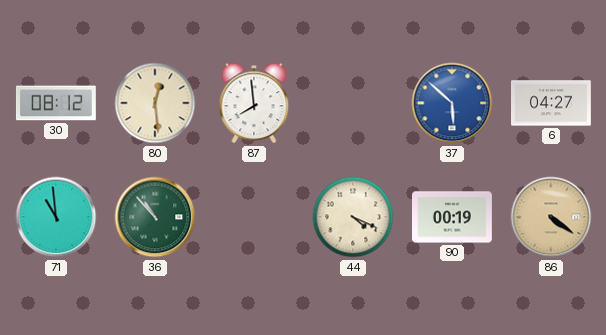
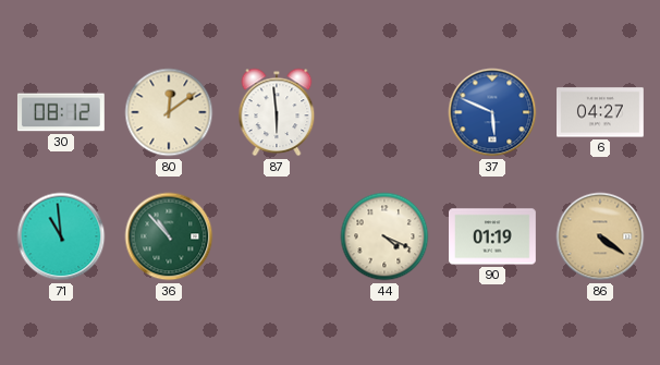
80: 12:29 -> 12:09 (169, 112)
87: 7:59 -> 5:59 (277, 112)
37: 5:52 -> 5:49 (492, 112)
90: 00:19 -> 01:19 (493, 236)
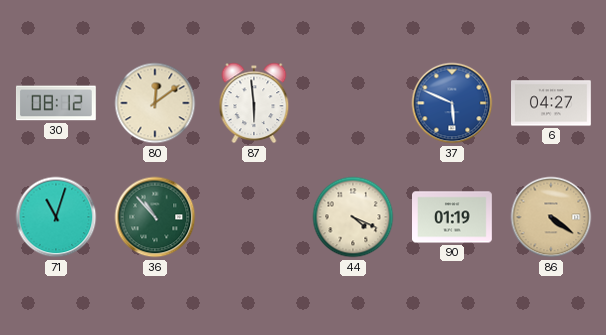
71: 10:59 -> 11:03 (56, 217)
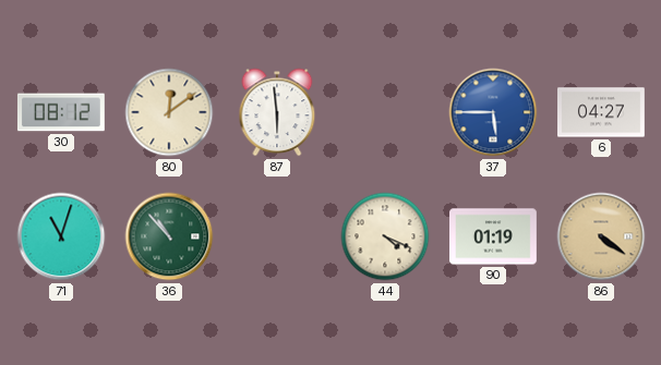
37: 5:49 -> 5:45 (493, 112)
